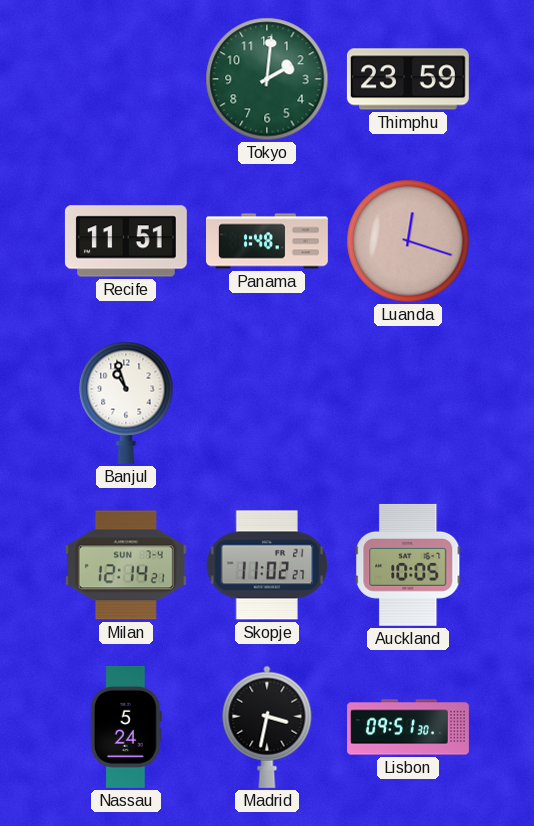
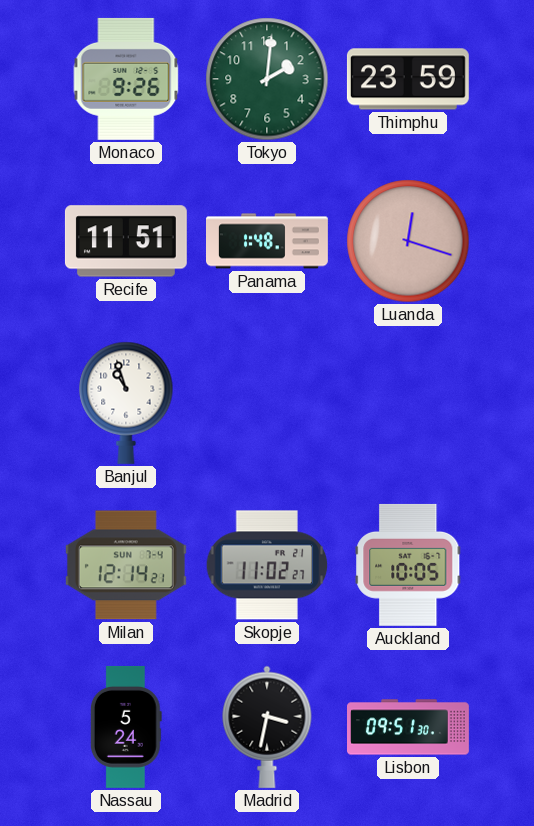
Monaco: none -> 9:26 (126, 79)
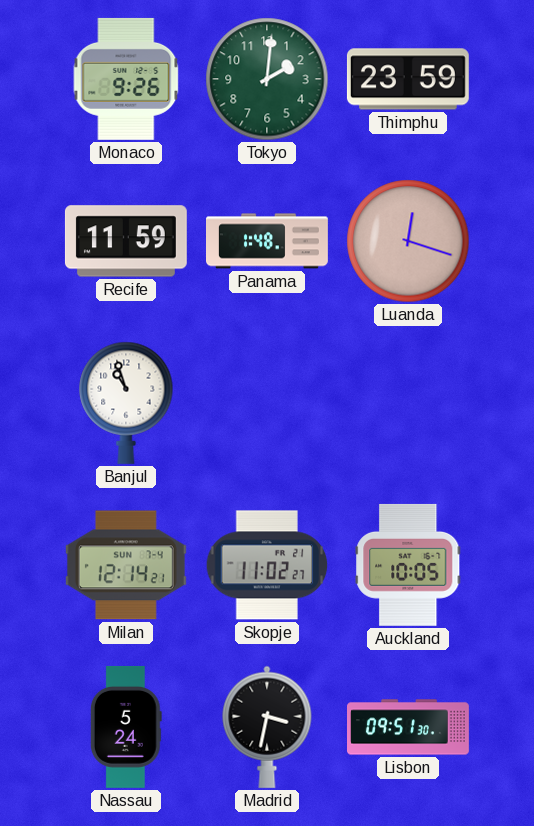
Recife: 11:51 -> 11:59 (126, 241)
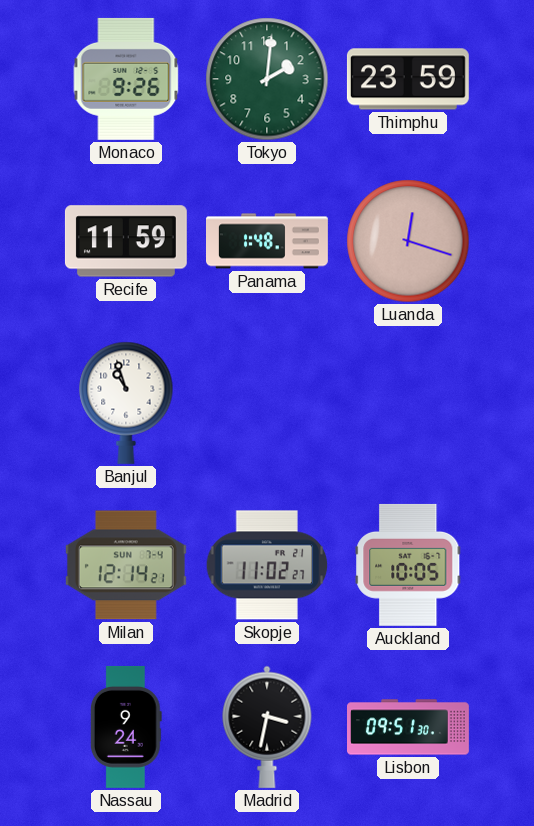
Nassau: 5:24 -> 9:24 (126, 727)
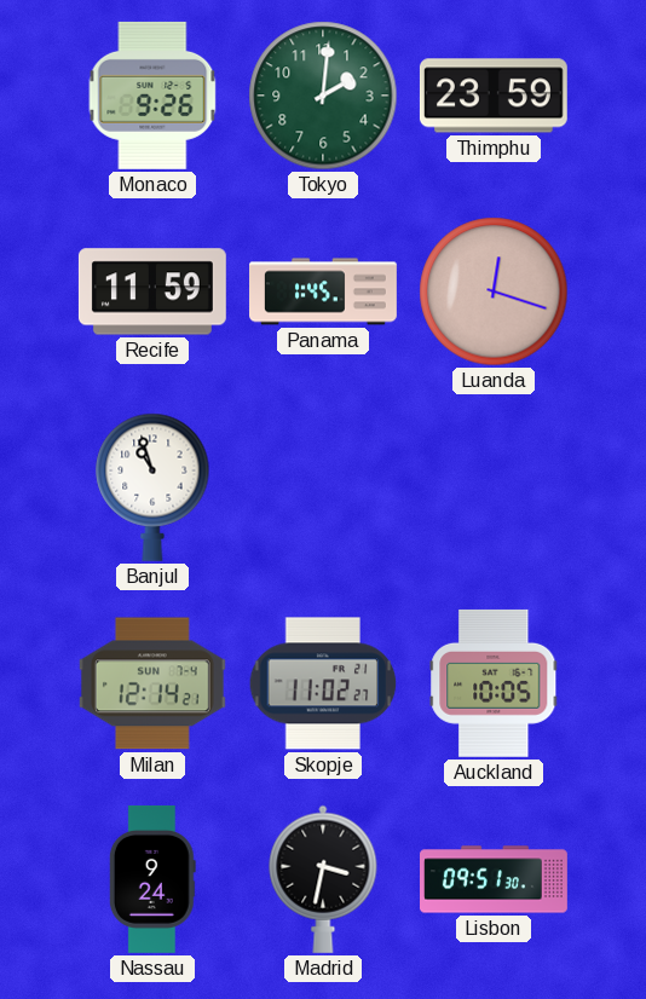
Panama: 1:48 -> 1:45 (324, 291)
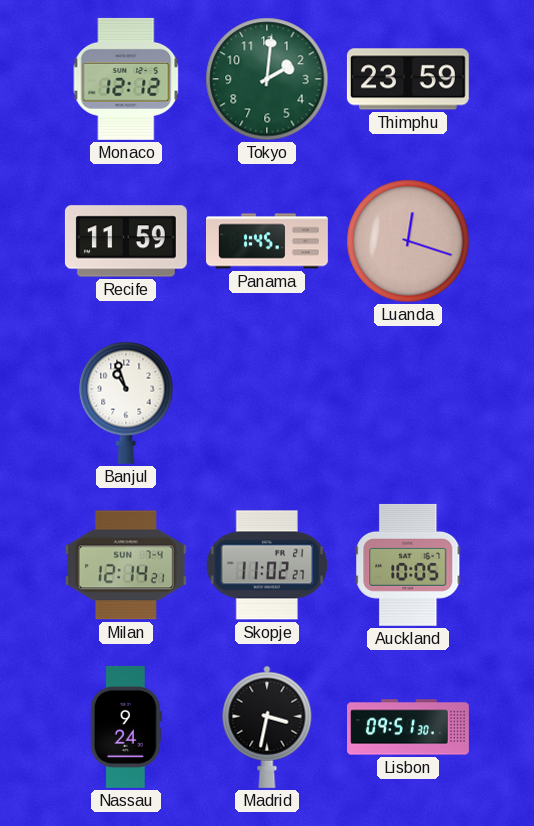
Monaco: 9:26 -> 12:12 (126, 79)
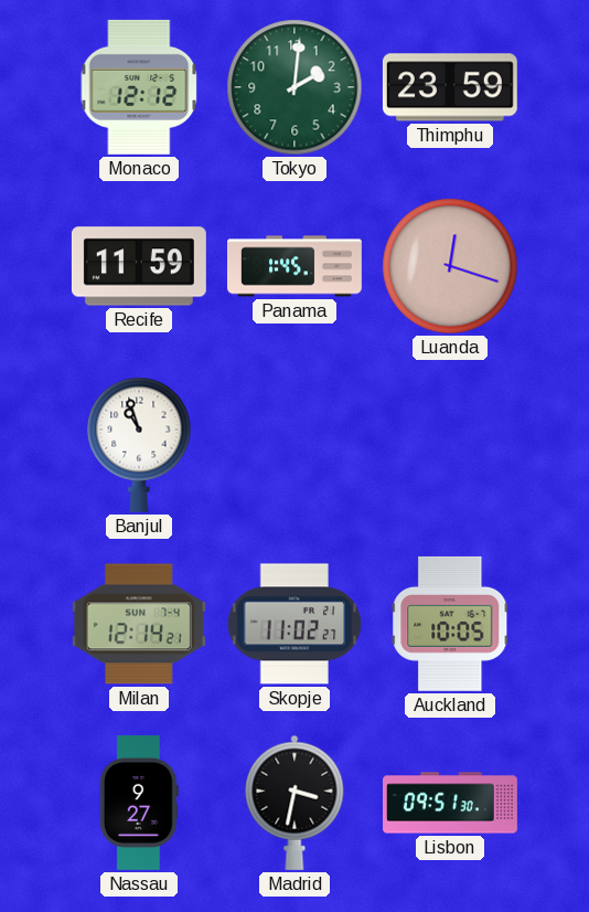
Nassau: 9:24 -> 9:27 (139, 803)
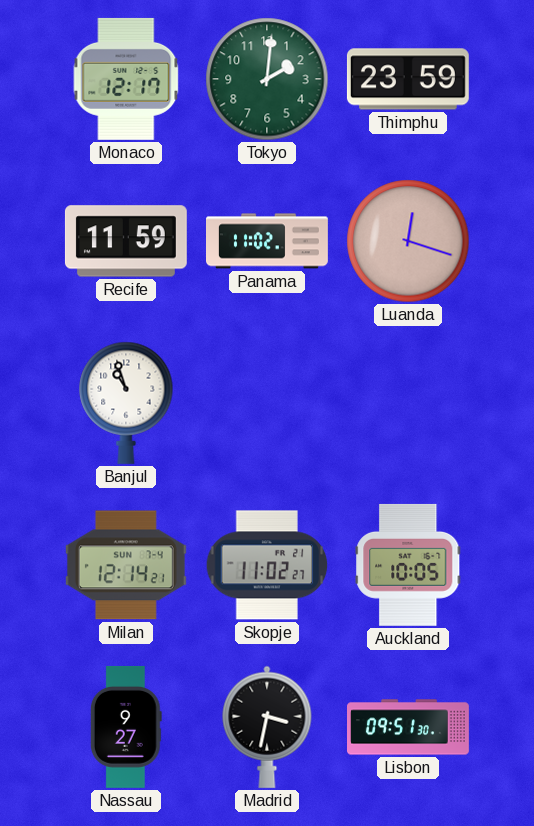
Monaco: 12:12 -> 12:17 (126, 79)
Panama: 1:45 -> 11:02 (268, 241)
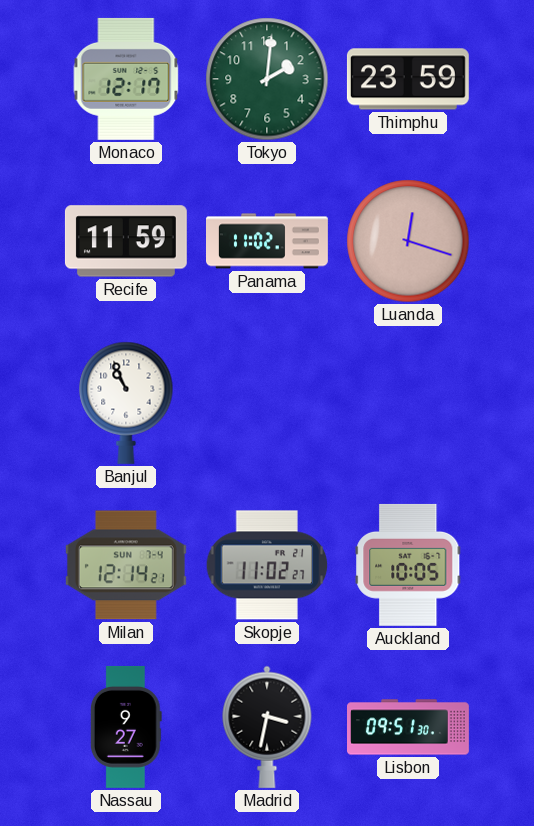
Banjul: 10:57 -> 10:56 (126, 403)
